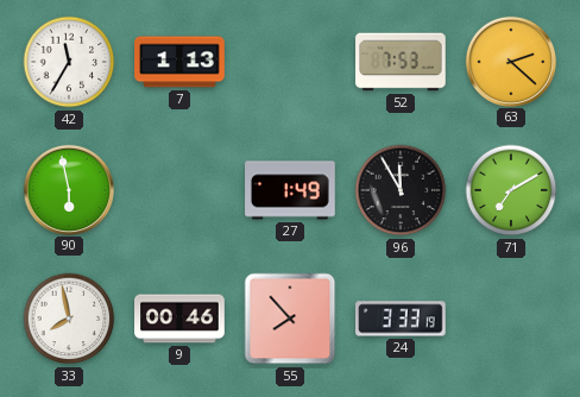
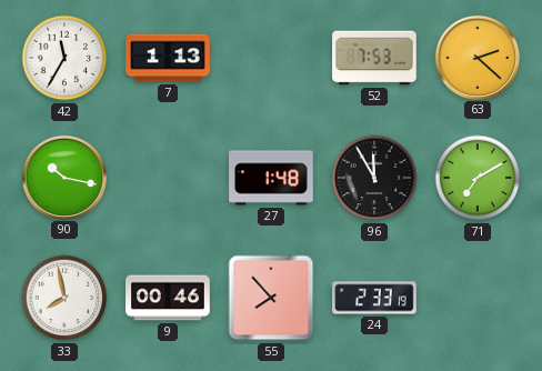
90: 5:58 -> 10:17 (63, 177)
27: 1:49 -> 1:48 (271, 178)
24: 3:33 -> 2:33 (374, 298)
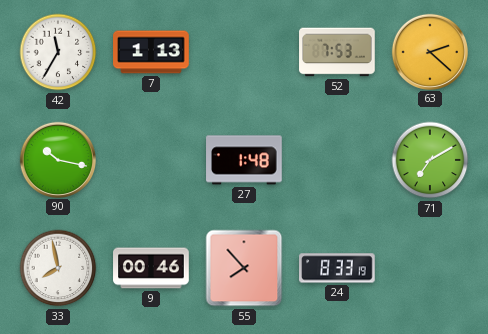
96: 11:55 -> none (374, 178)
24: 2:33 -> 8:33 (337, 268)
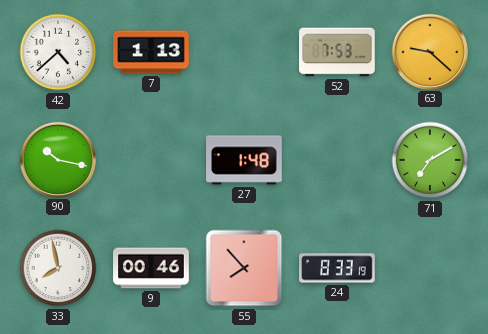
42: 11:35 -> 4:38 (58, 52)
63: 2:22 -> 9:22 (429, 51)
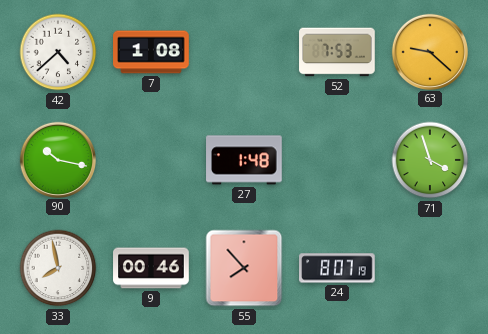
7: 1:13 -> 1:08 (151, 52)
71: 7:10 -> 3:57 (430, 160)
24: 8:33 -> 8:07 (337, 268)
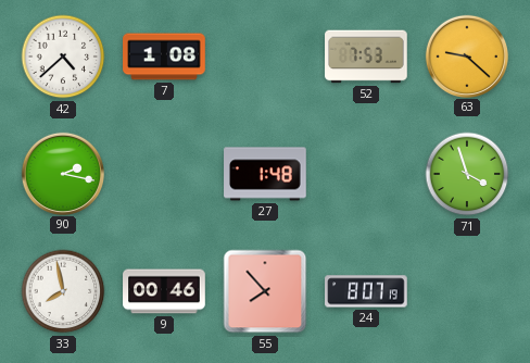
90: 10:17 -> 2:17 (62, 173)
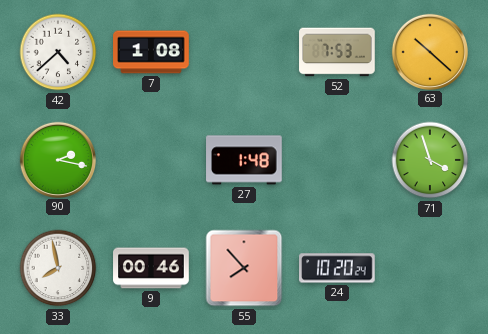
63: 9:22 -> 10:22 (429, 51)
24: 8:07 -> 10:20 (337, 268)
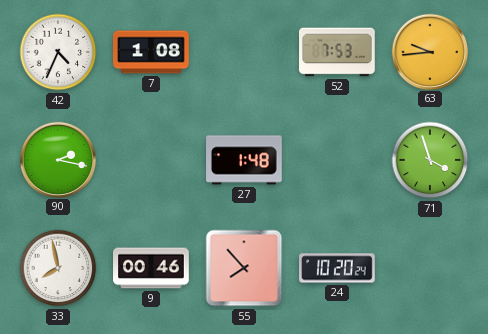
42: 4:38 -> 4:34 (58, 52)
63: 10:22 -> 9:44 (429, 51)
